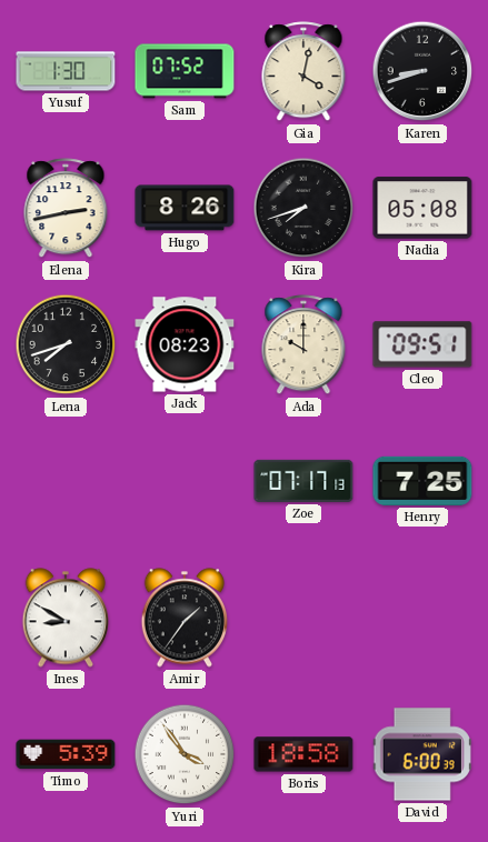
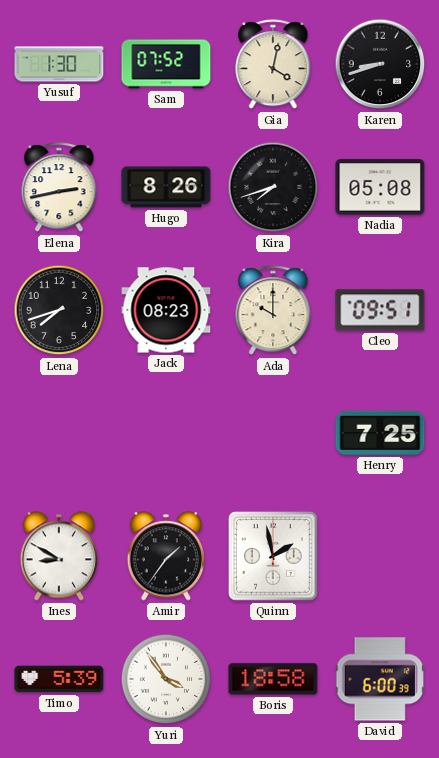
Zoe: 07:17 -> none (303, 481)
Quinn: none -> 1:58 (273, 556)
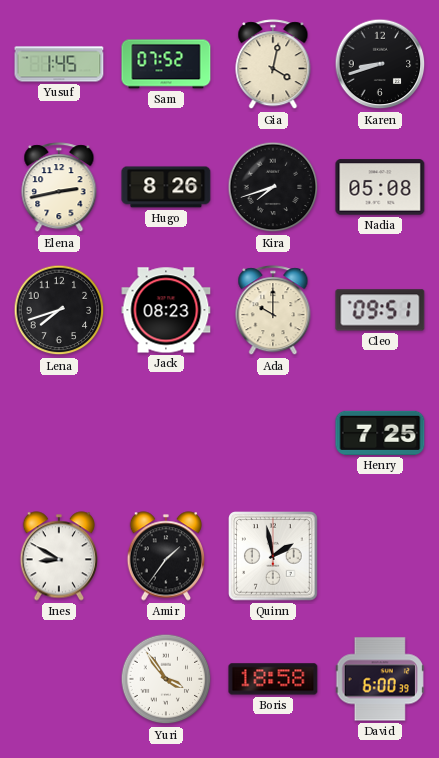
Yusuf: 1:30 -> 1:45 (59, 64)
Timo: 5:39 -> none (59, 679)
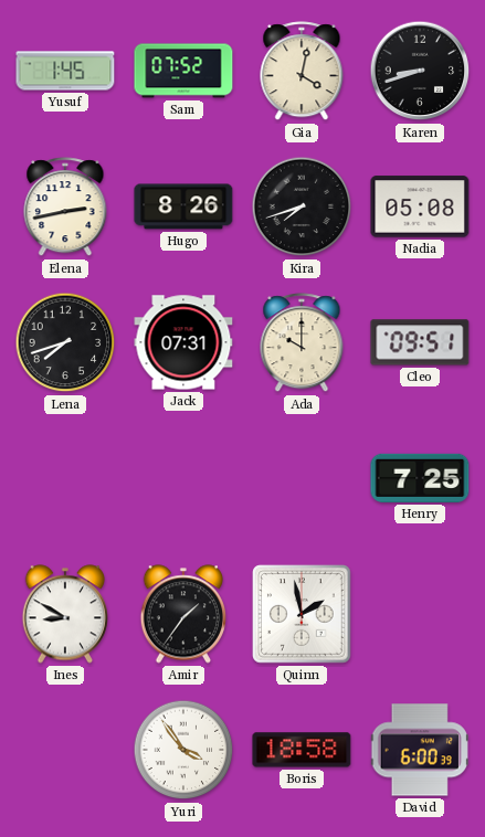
Jack: 08:23 -> 07:31 (183, 342)
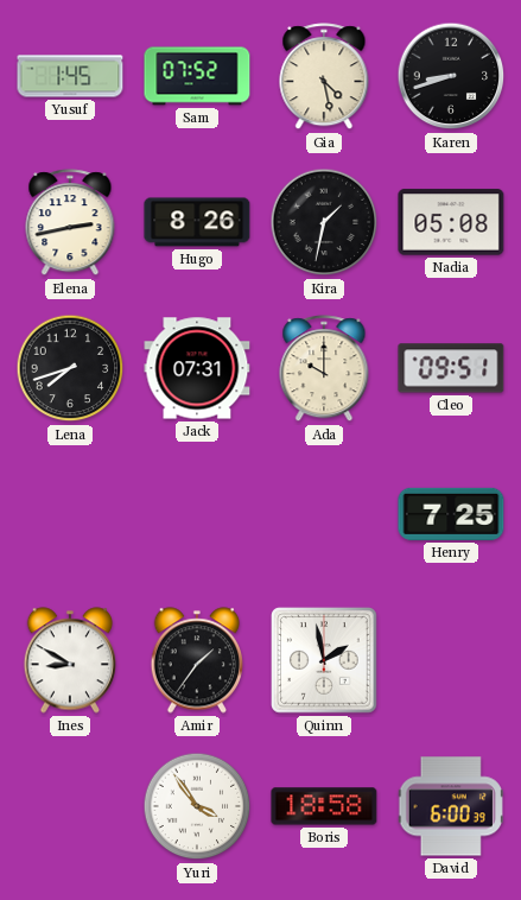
Gia: 4:02 -> 4:28 (324, 77)
Kira: 7:42 -> 1:32 (324, 222)
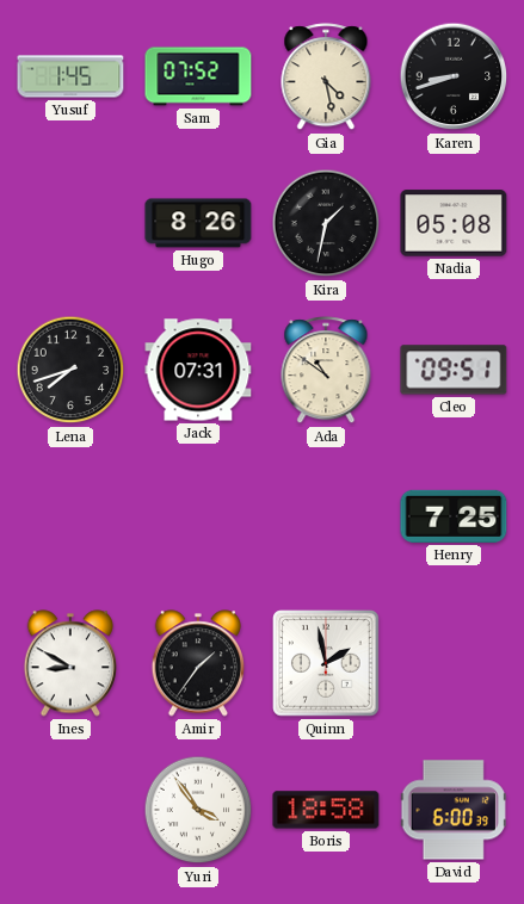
Elena: 2:43 -> none (70, 223)
Ada: 10:00 -> 10:51 (326, 371)
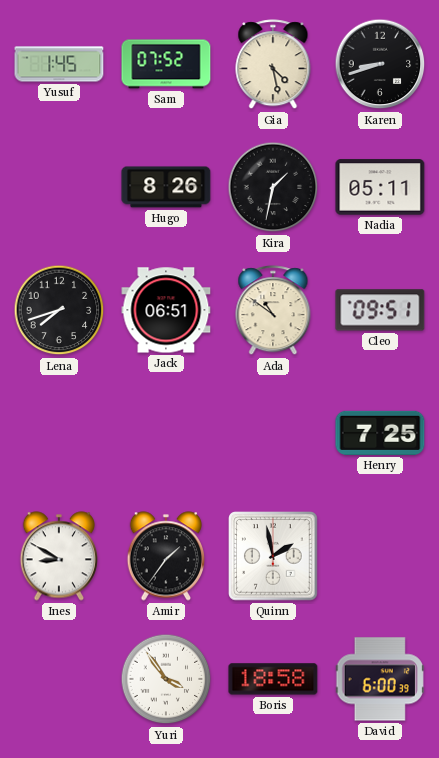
Nadia: 05:08 -> 05:11 (380, 187)
Jack: 07:31 -> 06:51 (166, 310)
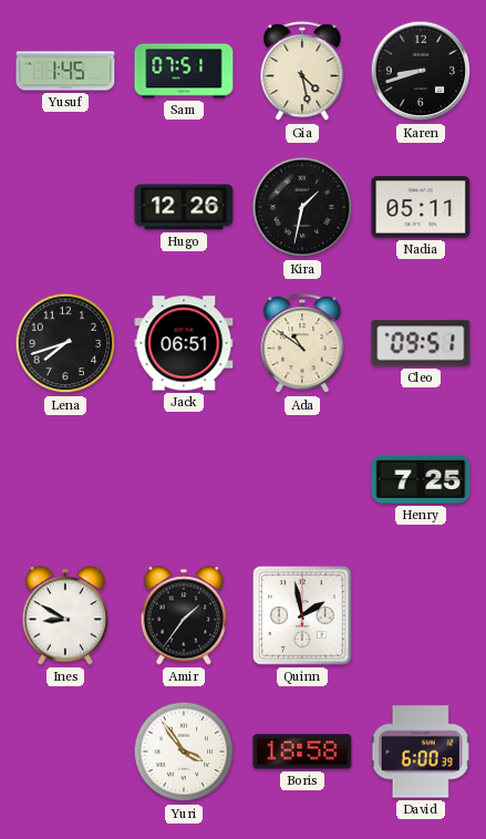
Sam: 07:52 -> 07:51 (184, 71)
Hugo: 8:26 -> 12:26 (184, 207)
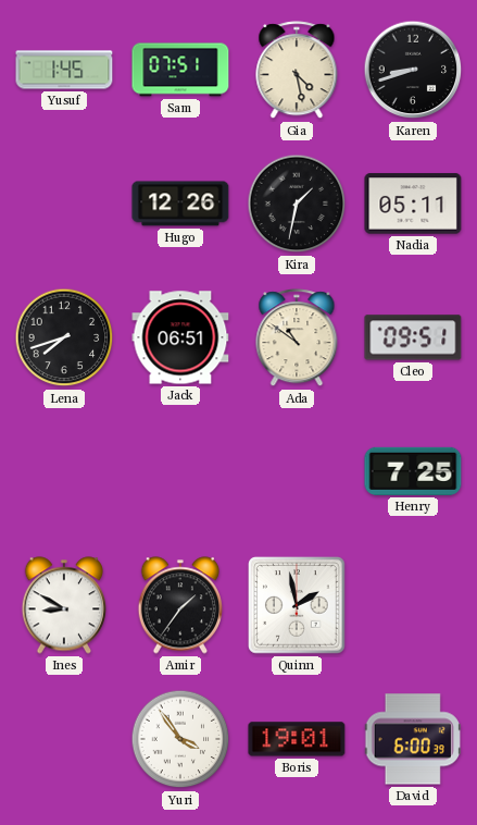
Boris: 18:58 -> 19:01 (297, 739)
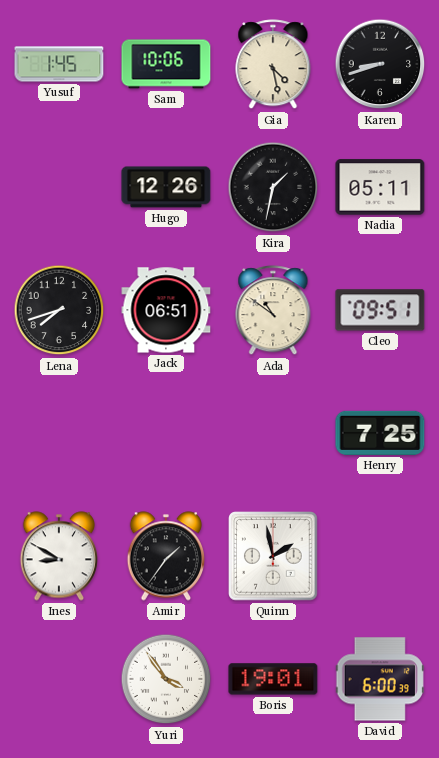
Sam: 07:51 -> 10:06 (166, 64)
